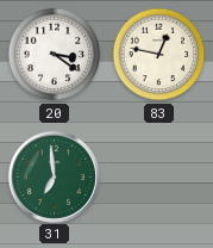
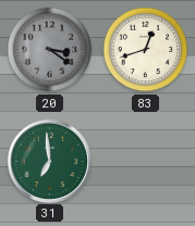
20 dial: white -> grey (50, 50)
83: 12:47 -> 12:42 (146, 50)
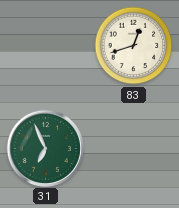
20: 3:21 -> none (50, 50)
31: 6:59 -> 6:56 (45, 148)
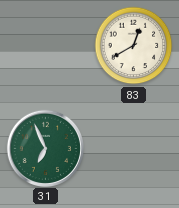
83: 12:42 -> 12:40 (134, 46)
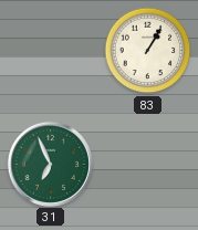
83: 12:40 -> 1:05 (148, 51)
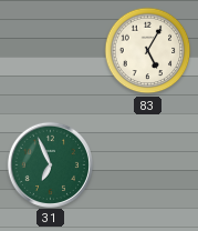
83: 1:05 -> 5:05 (148, 51)
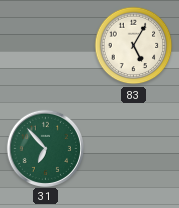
31: 6:56 -> 6:53 (45, 148)
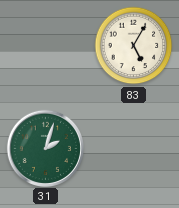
31: 6:53 -> 2:03 (45, 148)
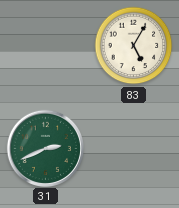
31: 2:03 -> 2:41 (45, 148)
